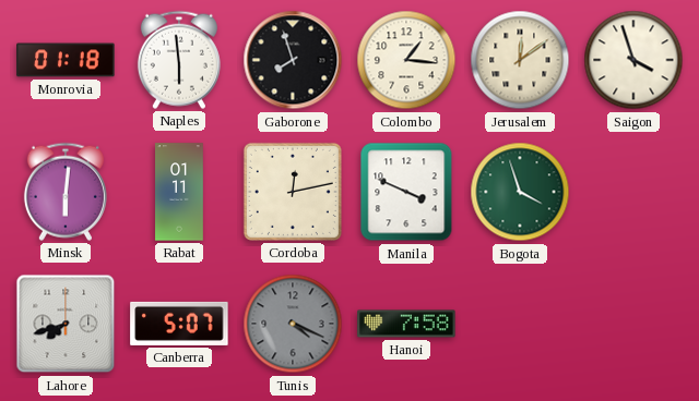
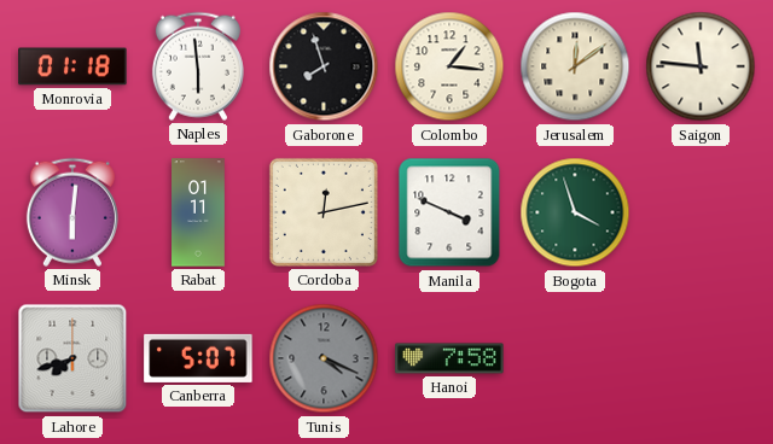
Saigon: 3:57 -> 11:46 (701, 66)
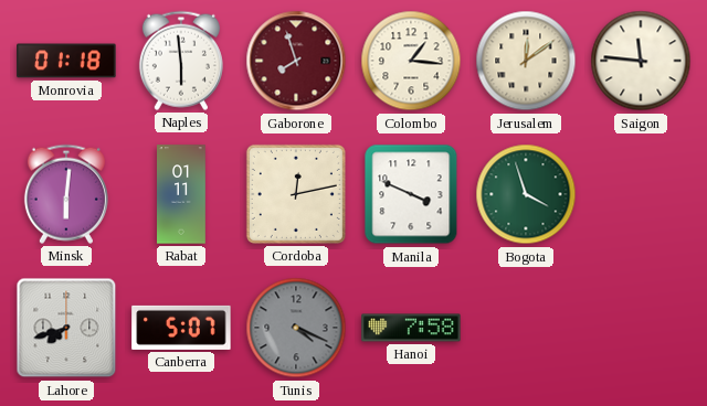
Gaborone dial: black -> burgundy (296, 61)
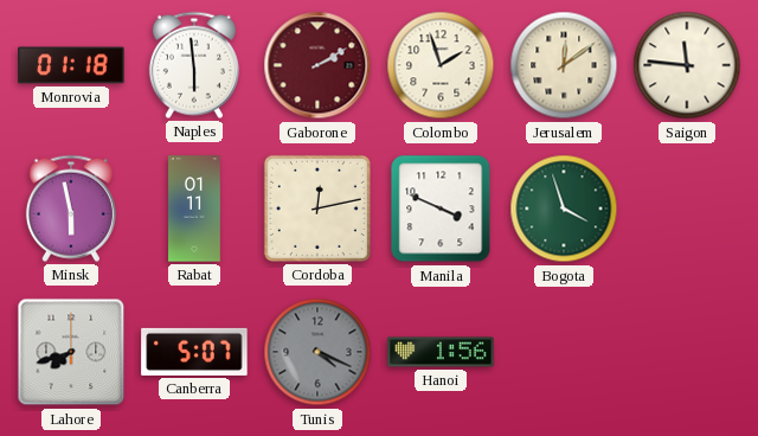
Gaborone: 7:57 -> 2:10 (317, 65)
Colombo: 1:16 -> 1:57 (441, 65)
Minsk: 6:01 -> 5:58 (71, 209)
Hanoi: 7:58 -> 1:56 (441, 352)
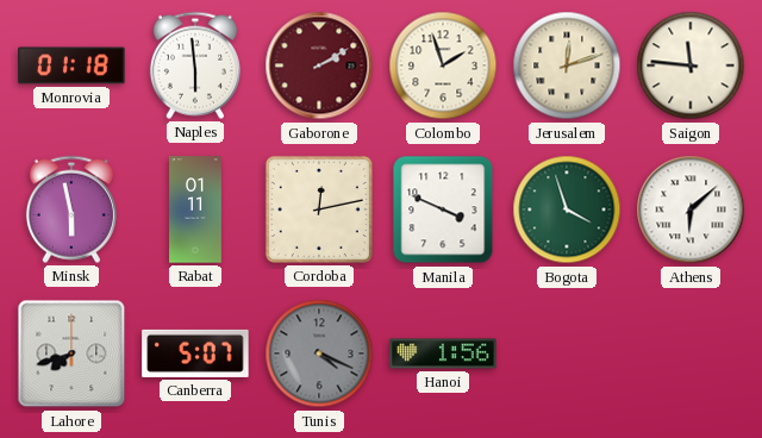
Jerusalem: 12:09 -> 12:12 (567, 65)
Athens: none -> 6:08 (691, 209)
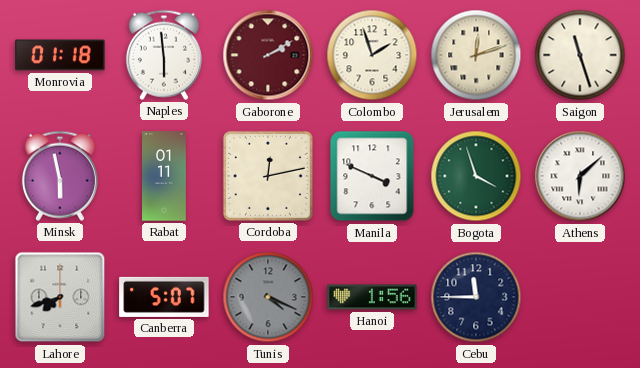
Saigon: 11:46 -> 11:27 (580, 55)
Cebu: none -> 11:45 (476, 297)
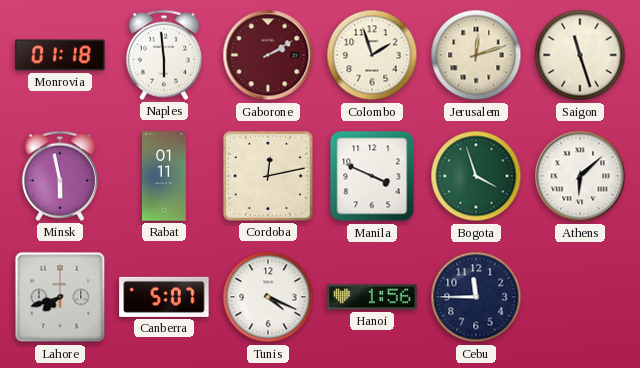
Tunis dial: grey -> white (268, 297)
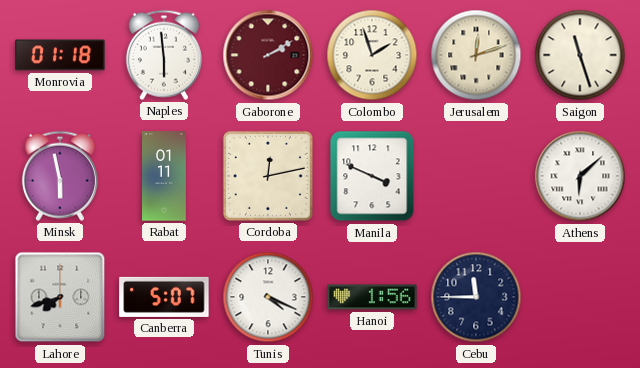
Bogota: 3:57 -> none (476, 176)
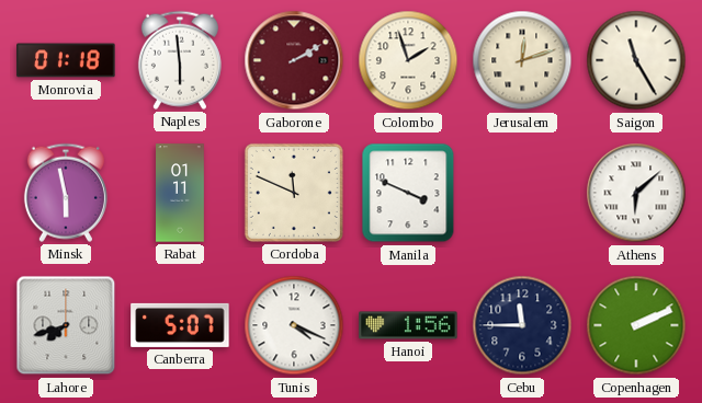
Saigon: 11:27 -> 11:25 (636, 60)
Cordoba: 12:13 -> 11:49 (294, 193)
Copenhagen: none -> 2:11 (636, 325)
